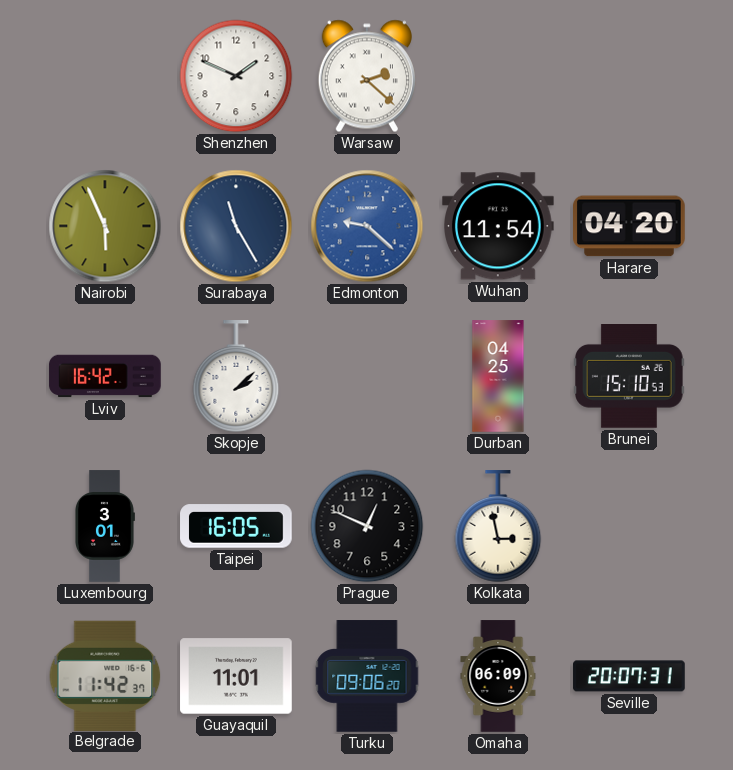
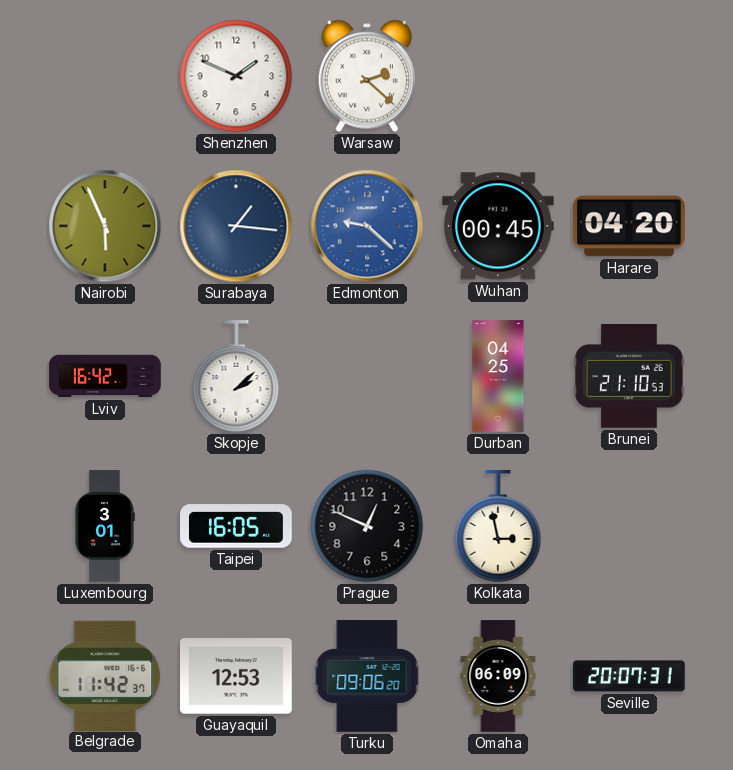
Surabaya: 11:25 -> 1:16 (236, 226)
Wuhan: 11:54 -> 00:45 (499, 226)
Brunei: 15:10 -> 21:10 (630, 377)
Guayaquil: 11:01 -> 12:53 (236, 676)
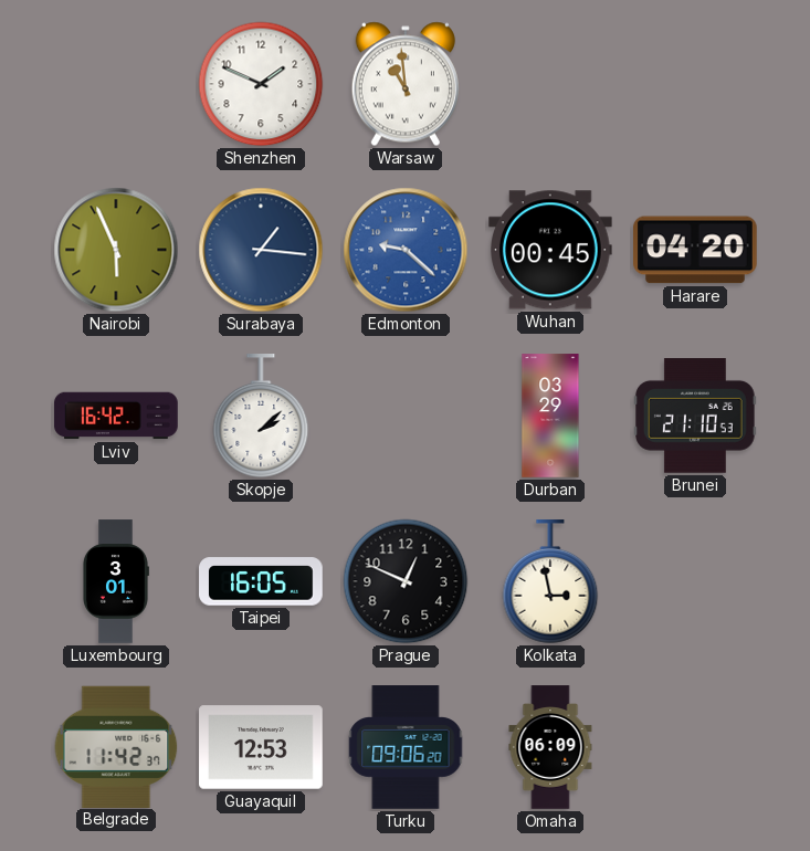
Warsaw: 2:22 -> 10:59 (406, 84)
Durban: 04:25 -> 03:29 (550, 416)
Seville: 20:07 -> none (629, 676)
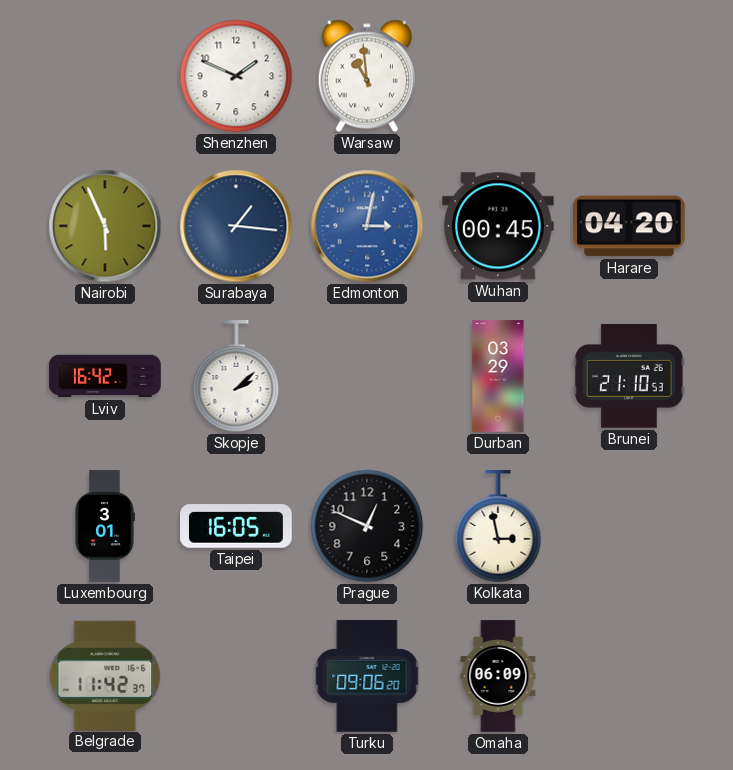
Edmonton: 9:22 -> 3:02 (367, 226)
Guayaquil: 12:53 -> none (261, 747)
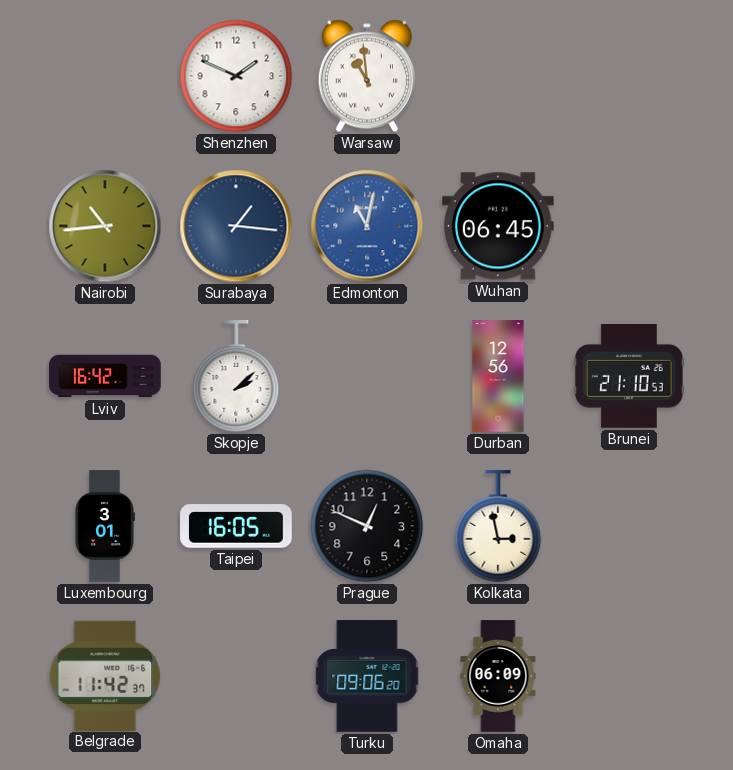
Nairobi: 5:56 -> 10:44 (105, 226)
Edmonton: 3:02 -> 11:02 (367, 226)
Wuhan: 00:45 -> 06:45 (499, 226)
Harare: 04:20 -> none (630, 226)
Durban: 03:29 -> 12:56 (498, 376)
